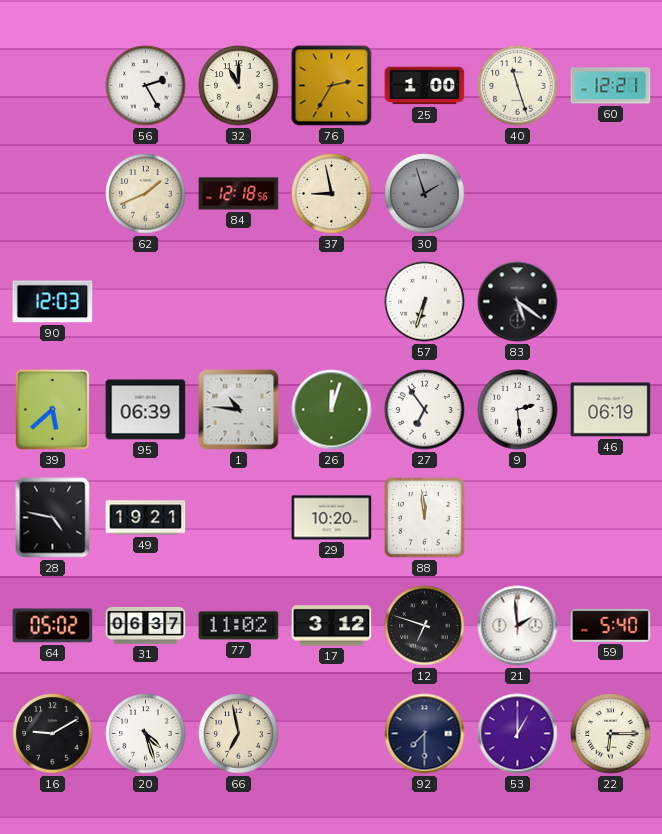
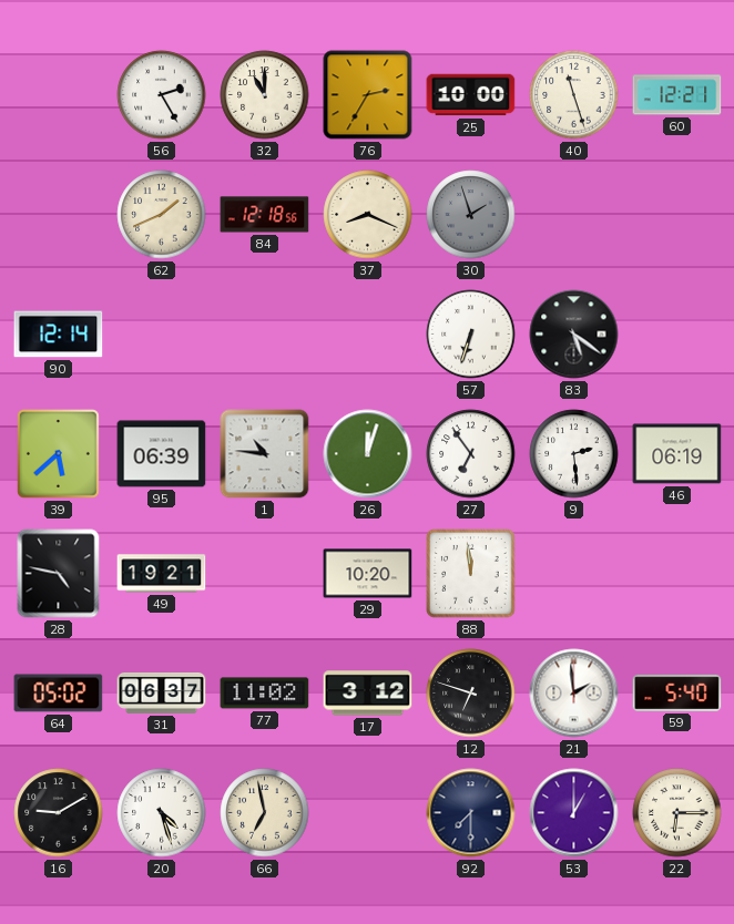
25: 1:00 -> 10:00 (471, 95)
37: 8:58 -> 8:19 (368, 215)
90: 12:03 -> 12:14 (59, 335)
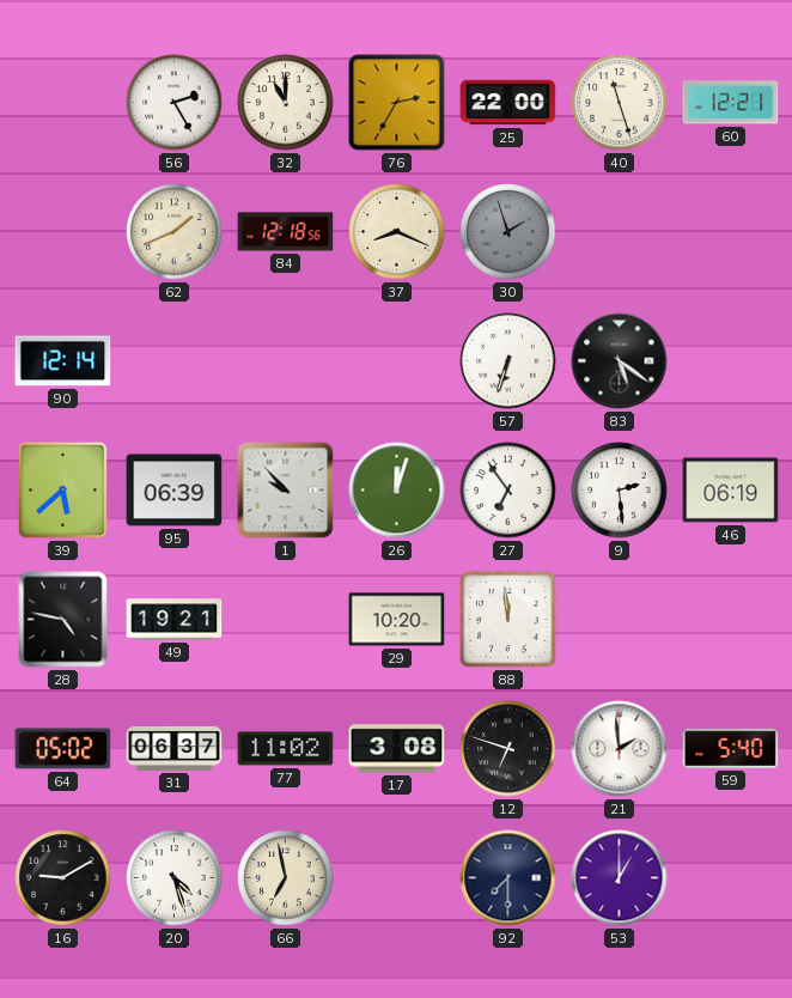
25: 10:00 -> 22:00 (508, 103)
1: 10:46 -> 9:53 (286, 491)
17: 3:12 -> 3:08 (397, 749)
22: 6:15 -> none (677, 813)
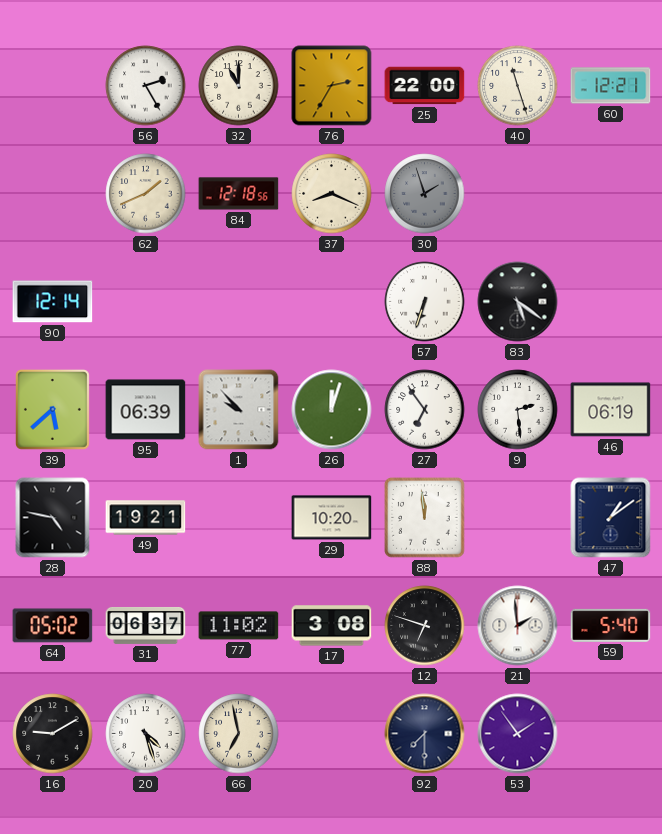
47: none -> 1:09 (611, 518)
53: 1:00 -> 1:54 (518, 734)
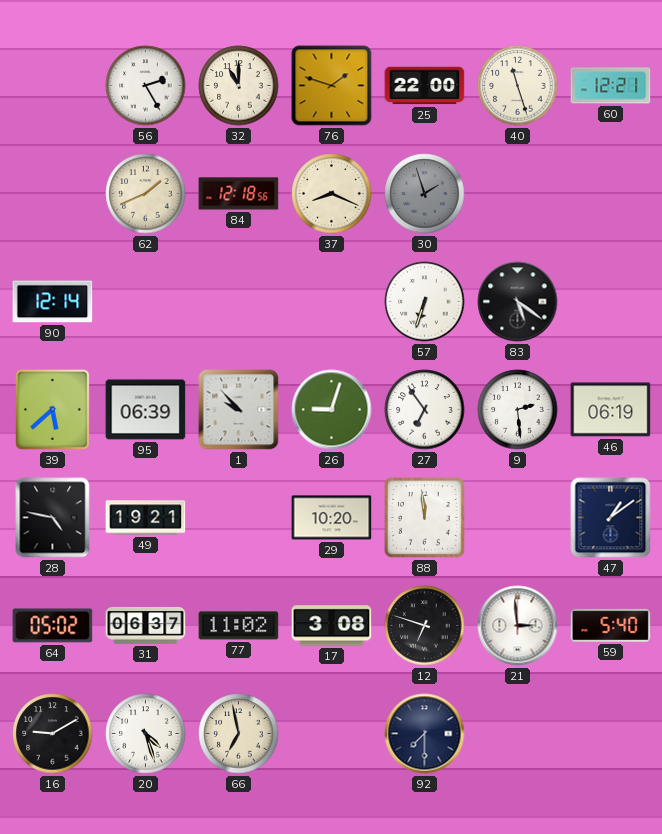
76: 2:35 -> 1:48 (332, 86)
26: 12:03 -> 9:03 (332, 410)
21: 1:59 -> 2:59 (518, 626)
53: 1:54 -> none (518, 734)
